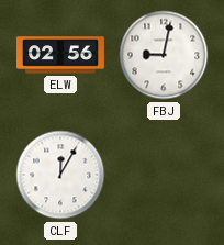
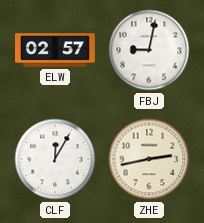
ELW: 02:56 -> 02:57 (56, 50)
ZHE: none -> 2:43 (149, 159)
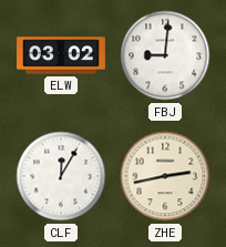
ELW: 02:57 -> 03:02 (62, 55)
FBJ: 9:02 -> 9:01 (165, 55)
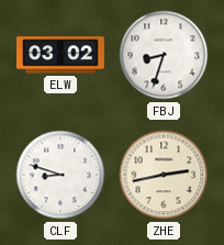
FBJ: 9:01 -> 8:33 (164, 55)
CLF: 12:05 -> 8:48 (60, 175)
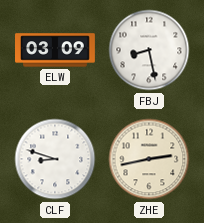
ELW: 03:02 -> 03:09 (56, 50)
FBJ: 8:33 -> 8:28 (149, 50)
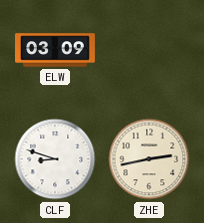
FBJ: 8:28 -> none (149, 50)
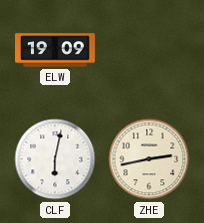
ELW: 03:09 -> 19:09 (56, 50)
CLF: 8:48 -> 6:02 (55, 159)
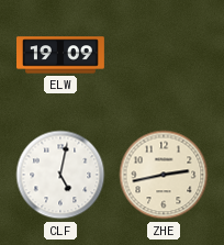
CLF: 6:02 -> 5:02 (60, 175)
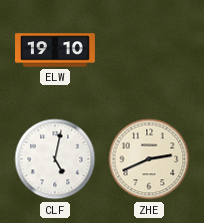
ELW: 19:09 -> 19:10 (56, 50)
ZHE: 2:43 -> 2:41 (149, 159)
